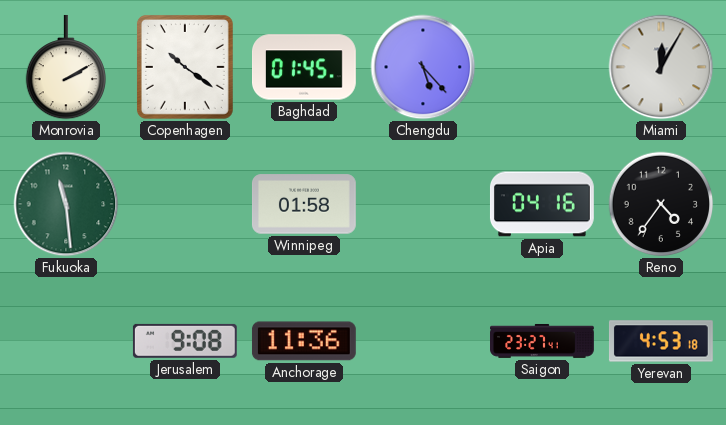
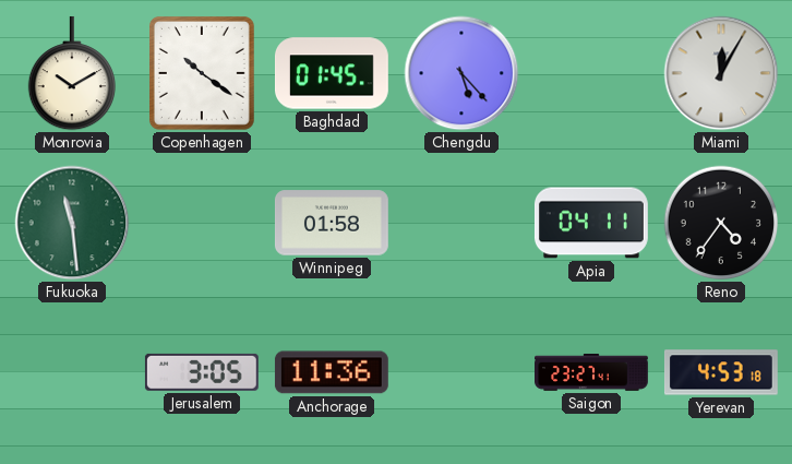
Monrovia: 2:10 -> 10:10 (71, 73)
Apia: 04:16 -> 04:11 (591, 223)
Jerusalem: 9:08 -> 3:05 (202, 372)
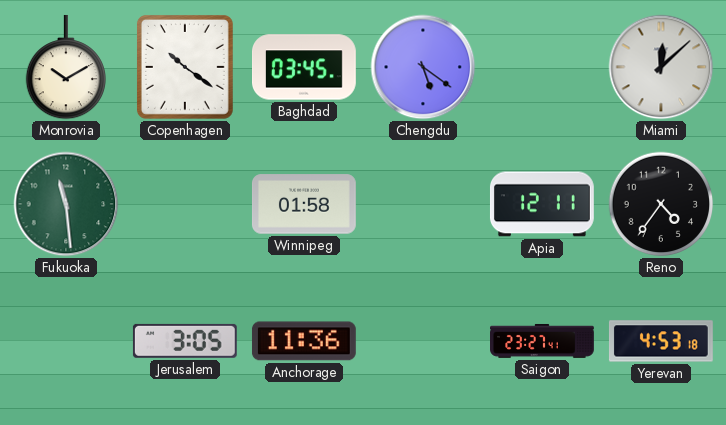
Baghdad: 01:45 -> 03:45 (305, 67)
Chengdu: 5:23 -> 5:21 (423, 67)
Miami: 12:05 -> 12:08 (661, 67)
Apia: 04:11 -> 12:11 (542, 204)
